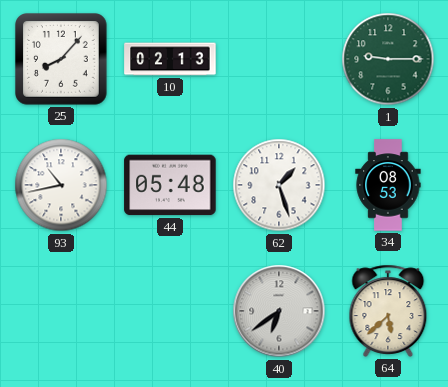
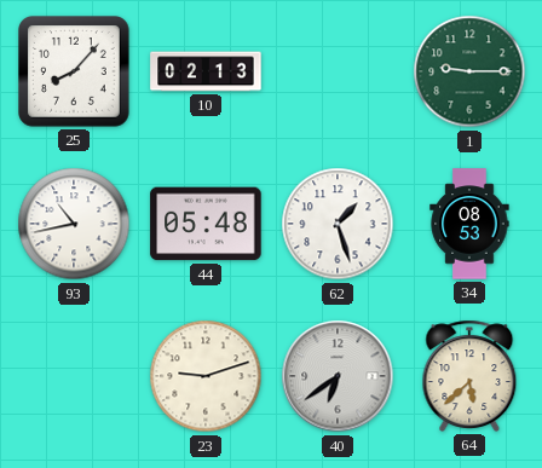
23: none -> 9:12 (206, 376)
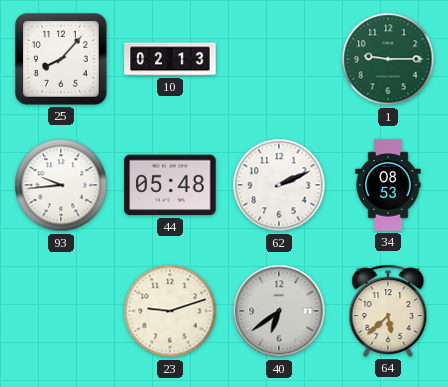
93: 10:43 -> 9:44 (61, 185)
62: 1:27 -> 2:11 (279, 185)
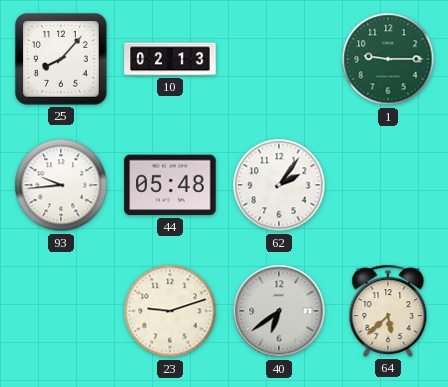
62: 2:11 -> 2:06 (279, 185)
34: 08:53 -> none (388, 185)
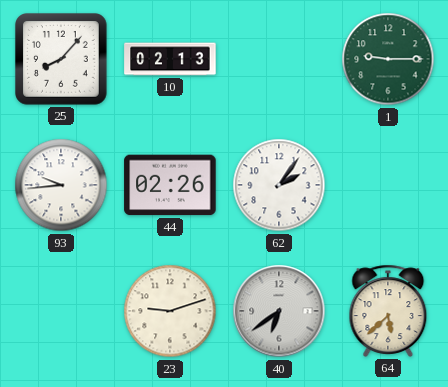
44: 05:48 -> 02:26 (170, 185)
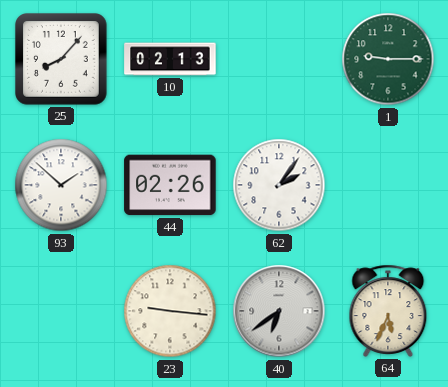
93: 9:44 -> 1:52 (61, 185)
23: 9:12 -> 9:16 (170, 311)
64: 5:38 -> 5:34 (388, 311)
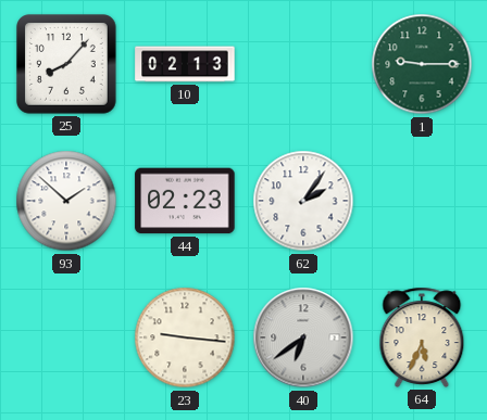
44: 02:26 -> 02:23 (185, 201)
